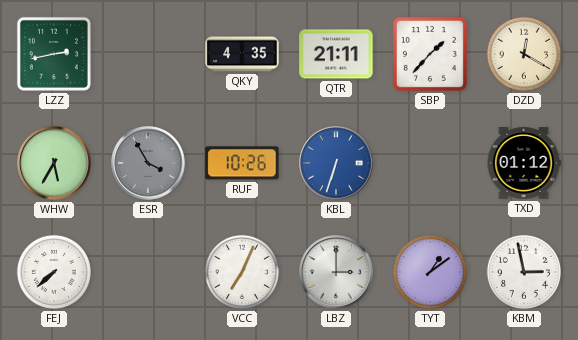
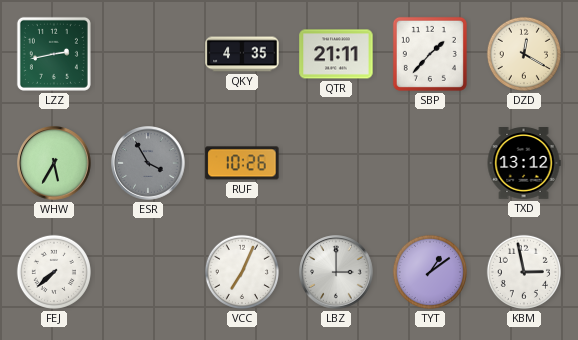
KBL: 6:33 -> none (336, 163)
TXD: 01:12 -> 13:12 (524, 163)
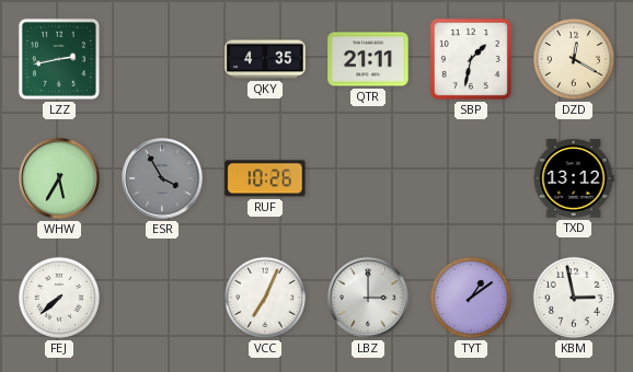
SBP: 1:37 -> 1:32 (471, 59)
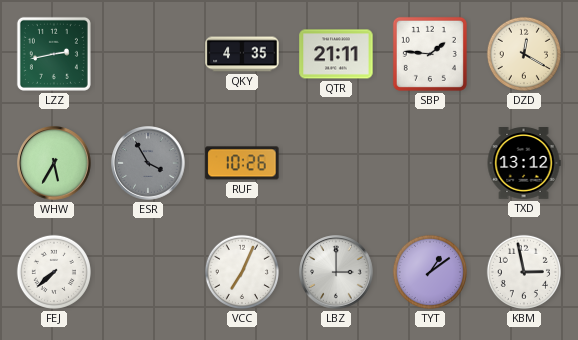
SBP: 1:32 -> 1:46 (430, 54)
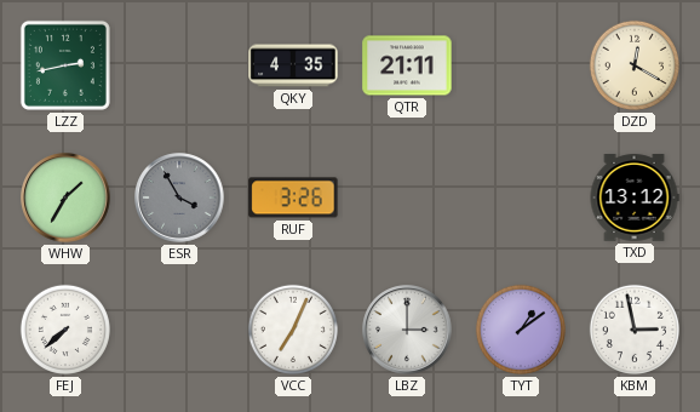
SBP: 1:46 -> none (430, 54)
WHW: 5:35 -> 1:35 (65, 198)
RUF: 10:26 -> 3:26 (293, 198)
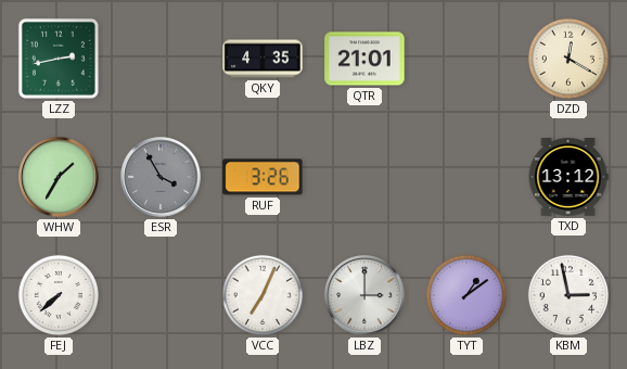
QTR: 21:11 -> 21:01 (364, 59)
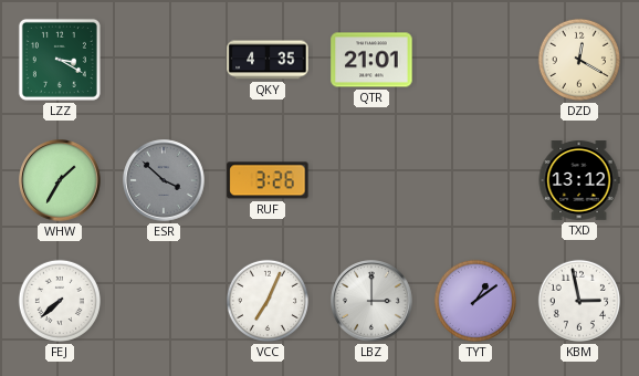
LZZ: 2:43 -> 3:20 (60, 60)
ESR: 3:55 -> 3:52 (164, 180)
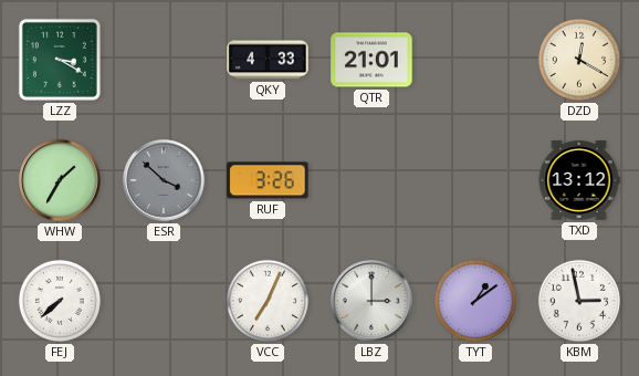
QKY: 4:35 -> 4:33 (268, 60)
